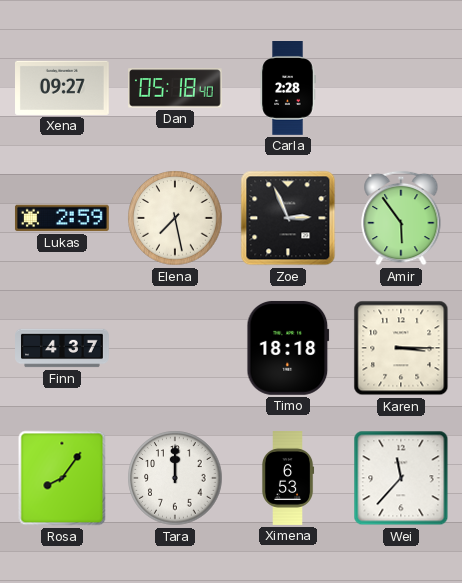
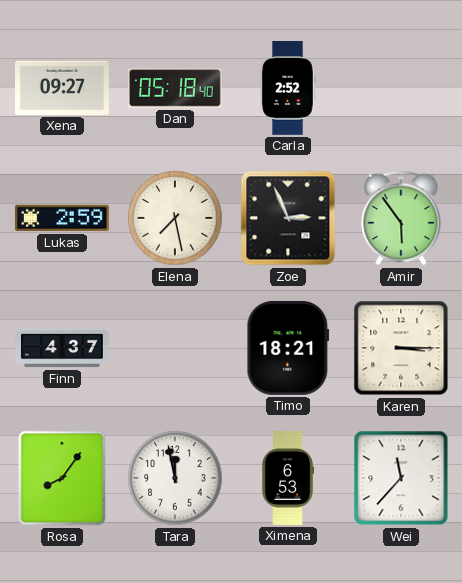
Carla: 2:28 -> 2:52 (288, 89)
Timo: 18:18 -> 18:21 (288, 348)
Tara: 12:00 -> 11:58 (175, 478)
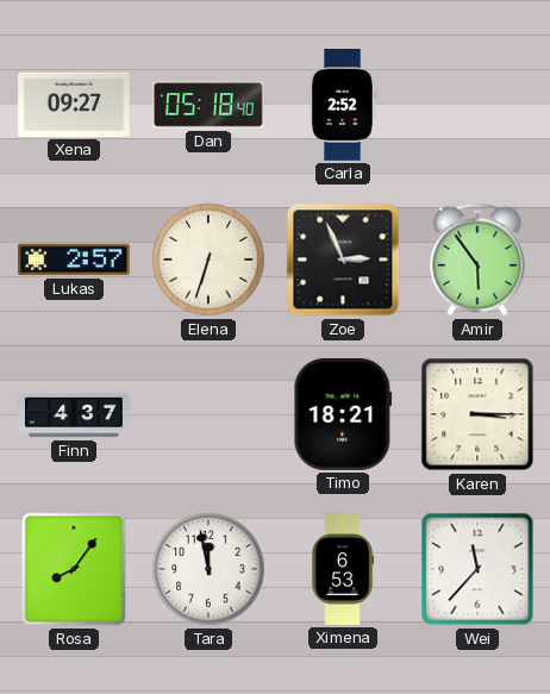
Lukas: 2:59 -> 2:57 (74, 260)
Elena: 7:28 -> 6:33 (208, 260)
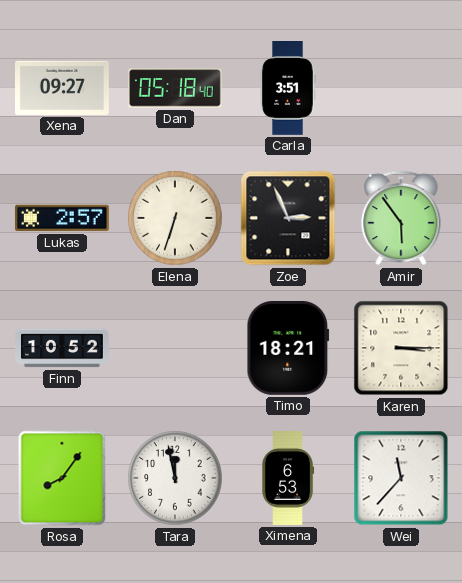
Carla: 2:52 -> 3:51 (288, 89)
Finn: 4:37 -> 10:52 (62, 348)
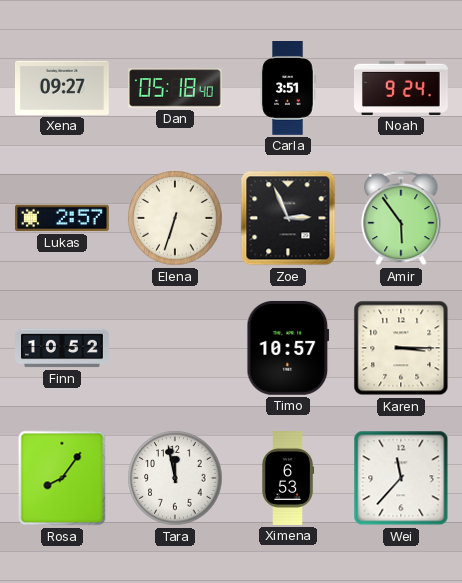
Noah: none -> 9:24 (402, 88)
Timo: 18:21 -> 10:57 (288, 348)
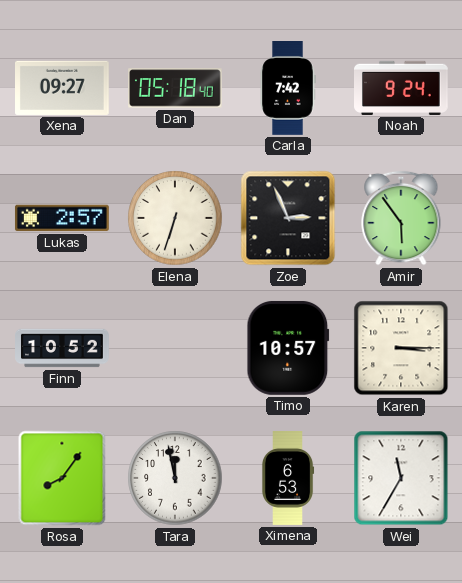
Carla: 3:51 -> 7:42 (288, 89)
Wei: 11:37 -> 11:35 (401, 478)
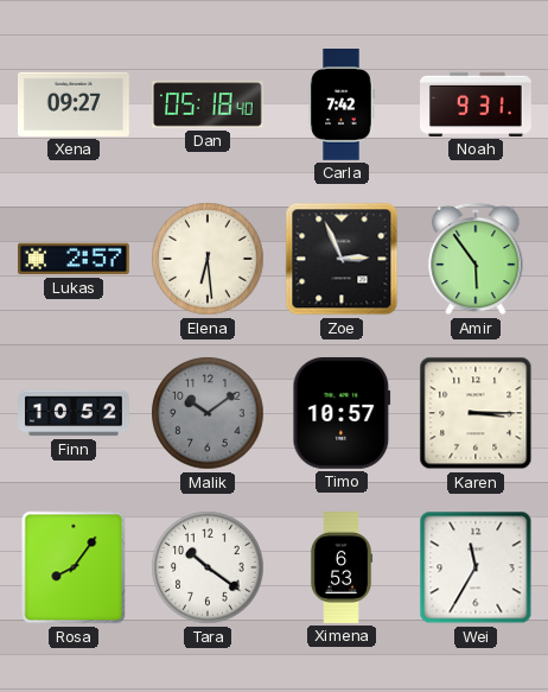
Noah: 9:24 -> 9:31 (477, 104)
Elena: 6:33 -> 6:29 (208, 259)
Malik: none -> 10:09 (208, 413)
Tara: 11:58 -> 10:21 (208, 567)
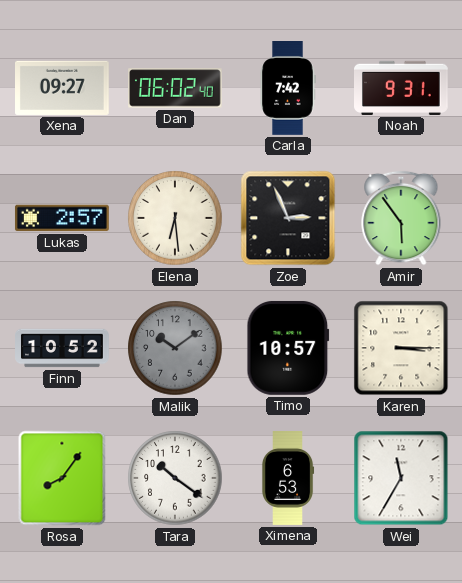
Dan: 05:18 -> 06:02 (176, 88)
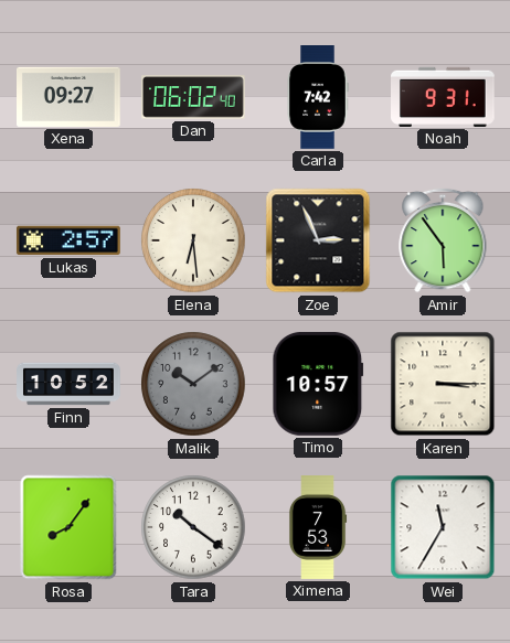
Ximena: 6:53 -> 7:53 (318, 528)
